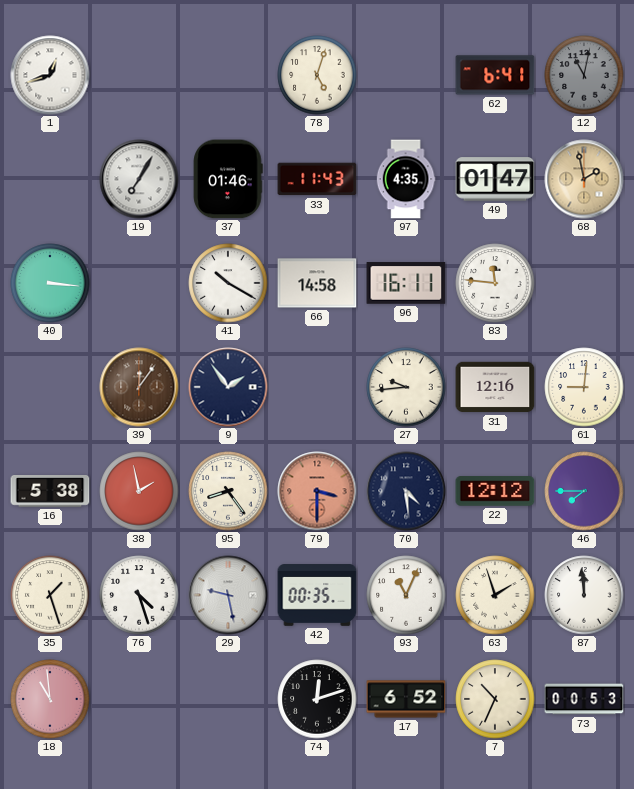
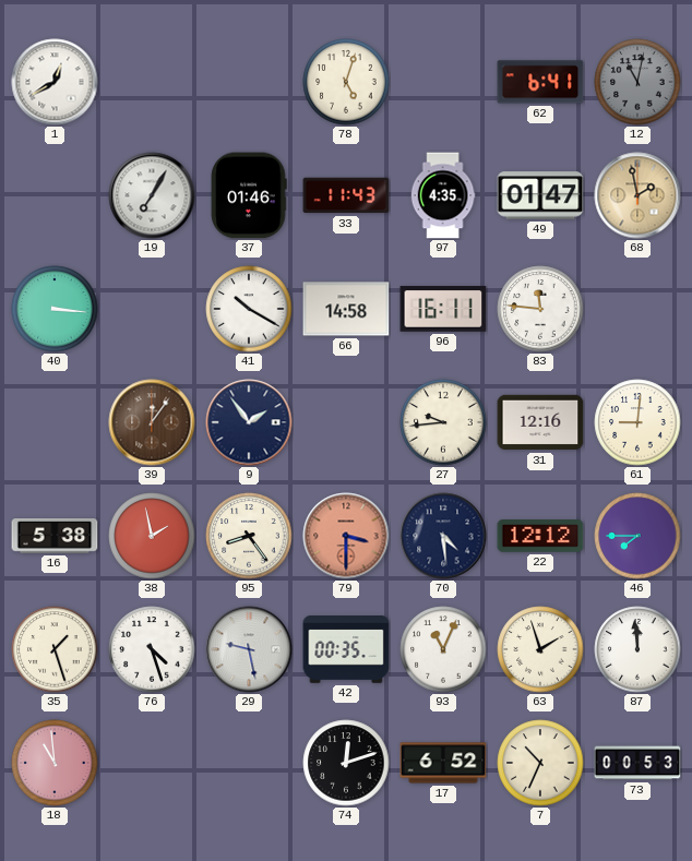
1: 12:42 -> 12:40 (55, 82)
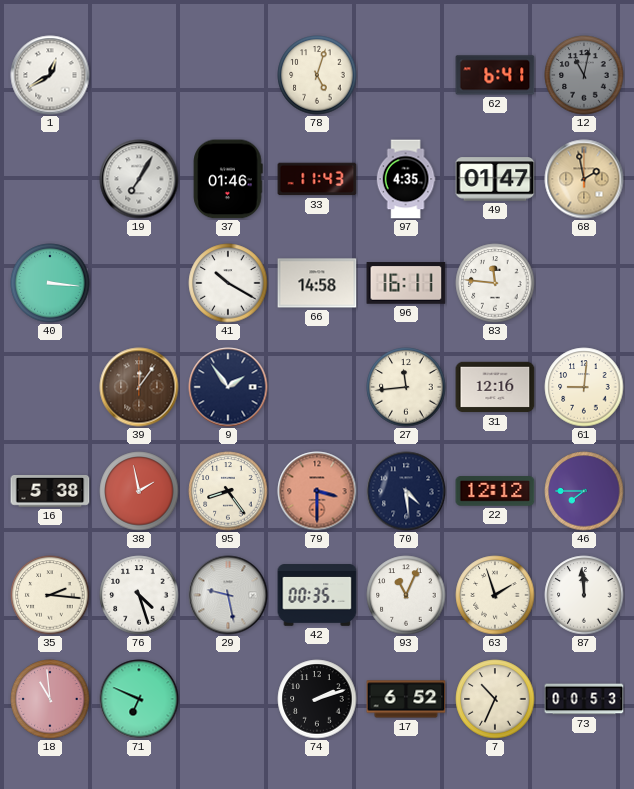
27: 9:44 -> 11:44 (406, 387)
35: 1:27 -> 2:16 (50, 595)
71: none -> 6:49 (139, 699)
74: 12:12 -> 2:12 (317, 699)
